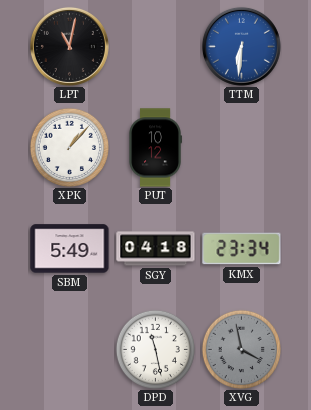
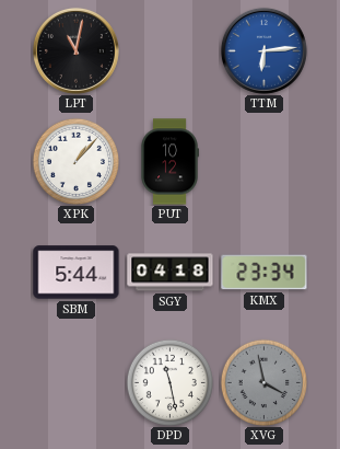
TTM: 6:31 -> 6:14 (263, 50)
SBM: 5:49 -> 5:44 (77, 273)
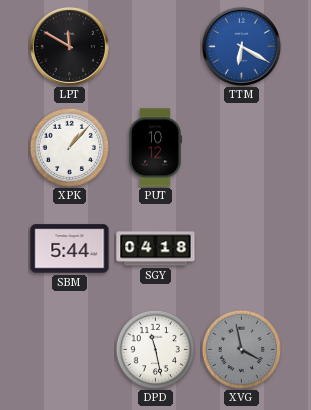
LPT: 11:02 -> 11:50 (69, 46)
TTM: 6:14 -> 6:20 (241, 46)
KMX: 23:34 -> none (265, 273)
